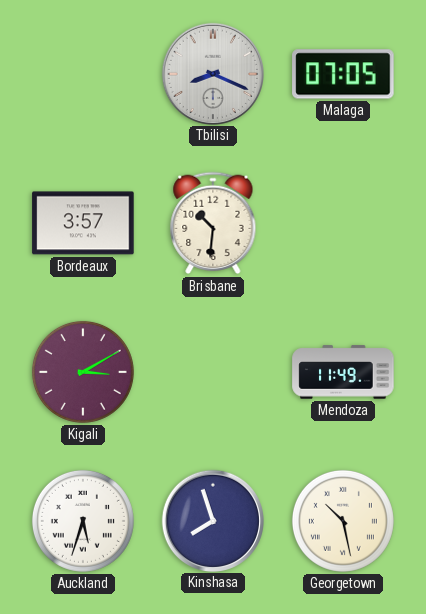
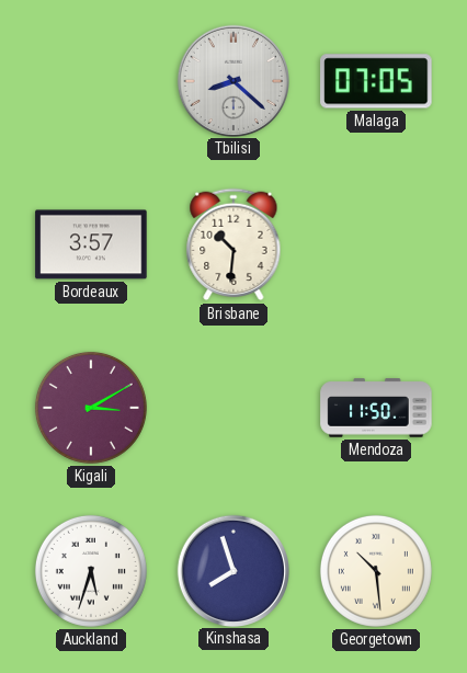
Tbilisi: 8:19 -> 8:22 (232, 80)
Mendoza: 11:49 -> 11:50 (376, 408)
Georgetown: 10:28 -> 10:29 (376, 571)
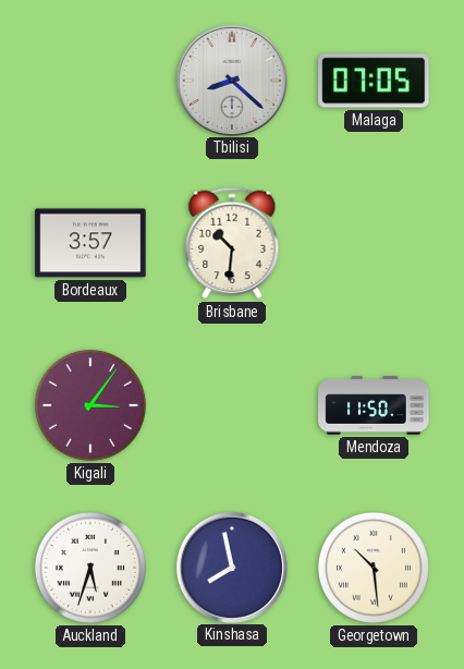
Kigali: 3:10 -> 3:06 (90, 405)
Kinshasa: 7:57 -> 7:58 (231, 567)
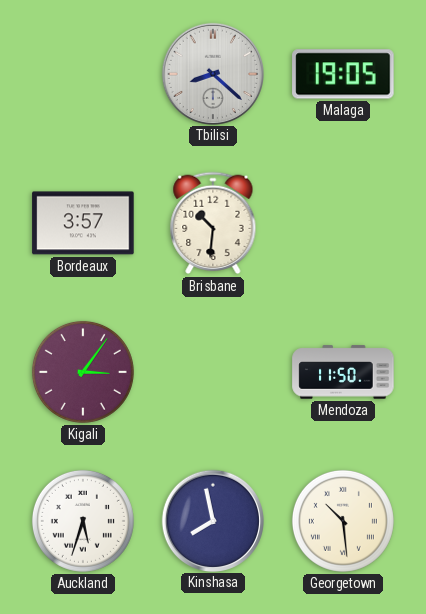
Malaga: 07:05 -> 19:05 (343, 74)
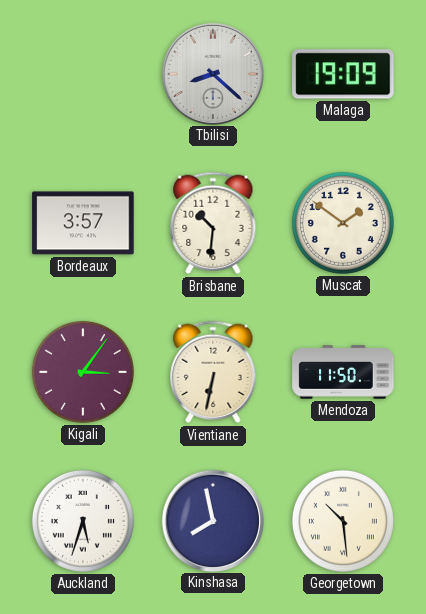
Malaga: 19:05 -> 19:09 (343, 74)
Muscat: none -> 1:51 (343, 223)
Vientiane: none -> 6:32 (213, 372)
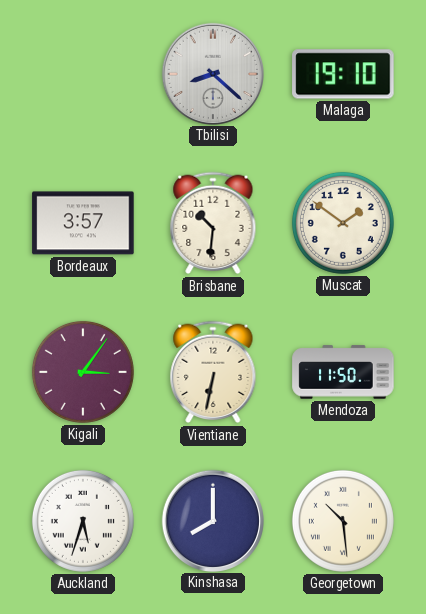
Malaga: 19:09 -> 19:10 (343, 74)
Kinshasa: 7:58 -> 8:00 (212, 520)
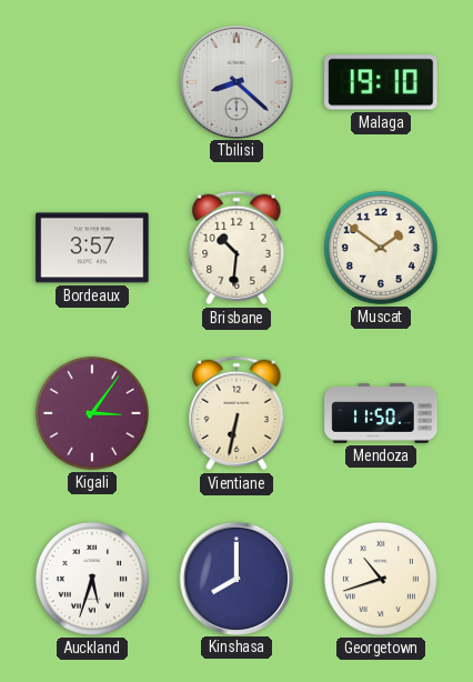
Georgetown: 10:29 -> 10:42 (381, 579)
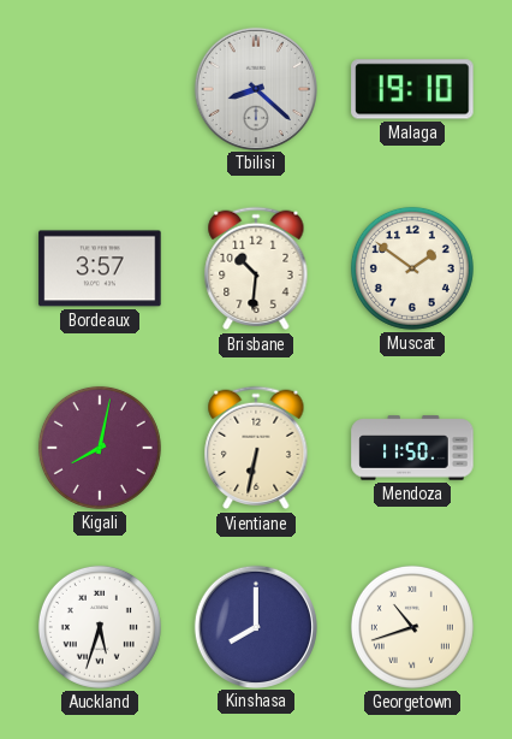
Kigali: 3:06 -> 8:02 (100, 448)
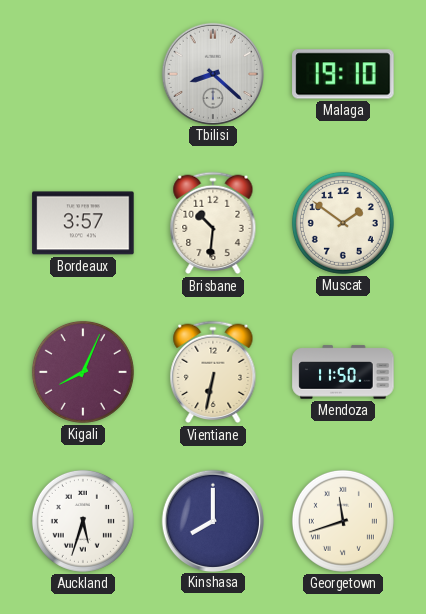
Kigali: 8:02 -> 8:04 (83, 372)
Georgetown: 10:42 -> 11:42 (343, 521)
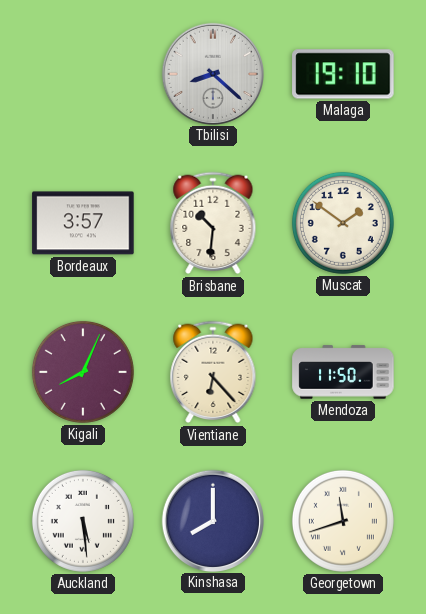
Vientiane: 6:32 -> 6:23 (213, 372)
Auckland: 5:33 -> 5:29 (83, 521)
